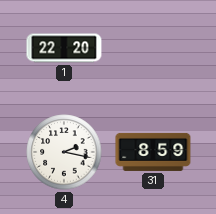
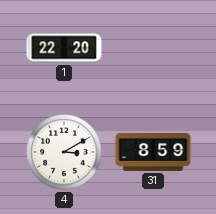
4: 2:17 -> 3:10 (64, 152)
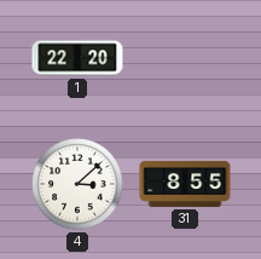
4: 3:10 -> 3:08 (77, 184)
31: 8:59 -> 8:55 (185, 184)
